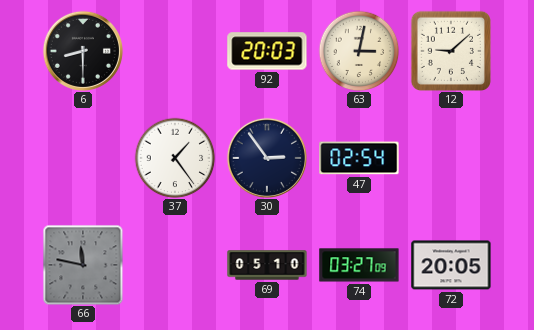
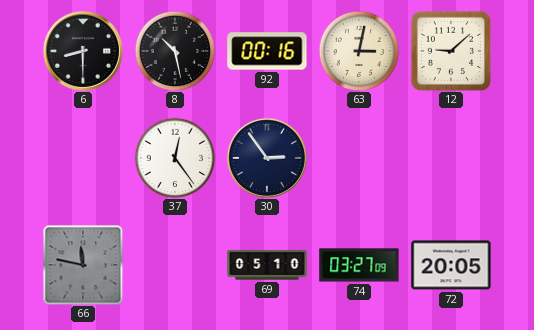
8: none -> 10:28 (175, 51)
92: 20:03 -> 00:16 (267, 51)
37: 1:24 -> 12:24 (175, 158)
47: 02:54 -> none (359, 158)
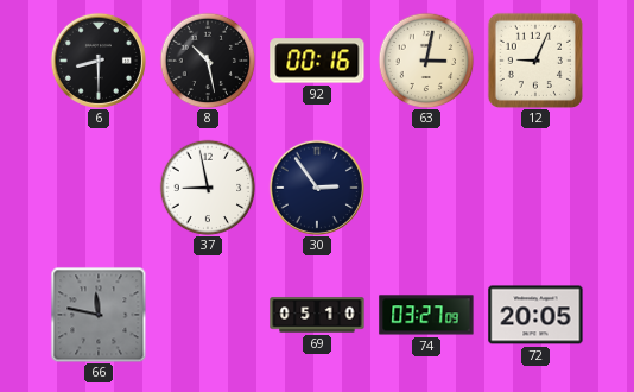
12: 9:08 -> 9:04 (535, 61)
37: 12:24 -> 8:58 (208, 188)
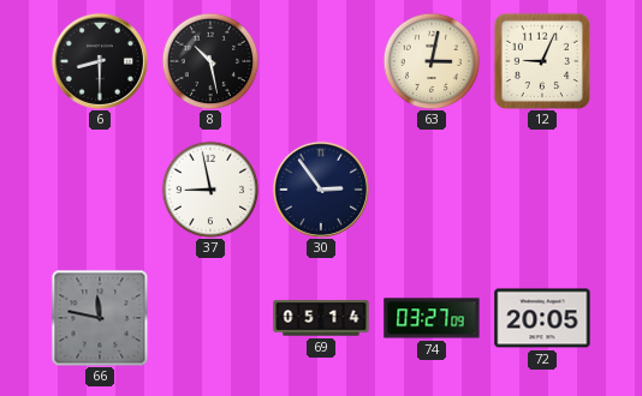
92: 00:16 -> none (317, 61)
69: 05:10 -> 05:14 (321, 318)
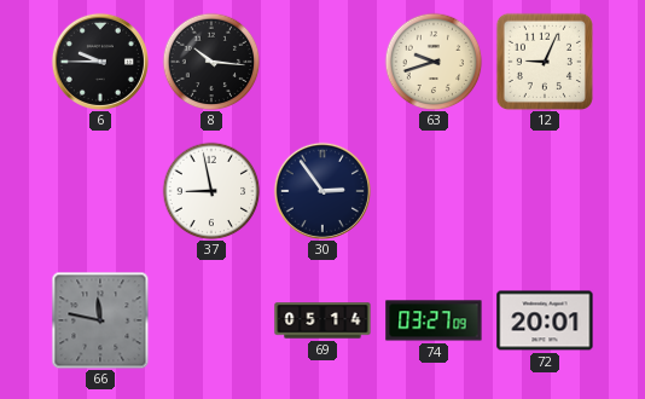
6: 8:30 -> 9:45 (100, 62)
8: 10:28 -> 10:16 (211, 62)
63: 3:02 -> 9:42 (434, 62)
72: 20:05 -> 20:01 (545, 320)
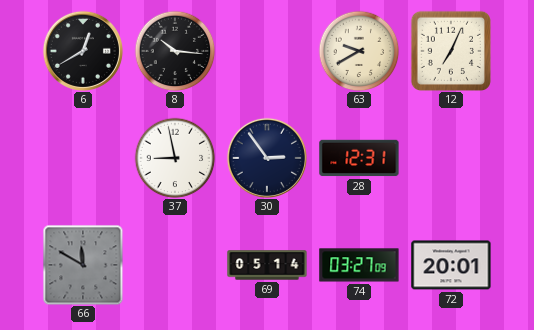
6: 9:45 -> 12:40 (83, 51)
63: 9:42 -> 9:40 (359, 51)
12: 9:04 -> 7:04 (451, 51)
28: none -> 12:31 (359, 158)
66: 11:47 -> 11:50 (83, 265)
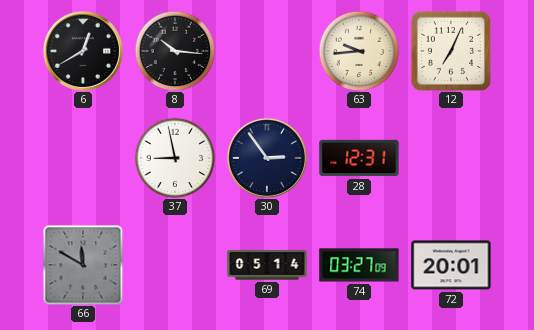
63: 9:40 -> 9:44 (359, 51)
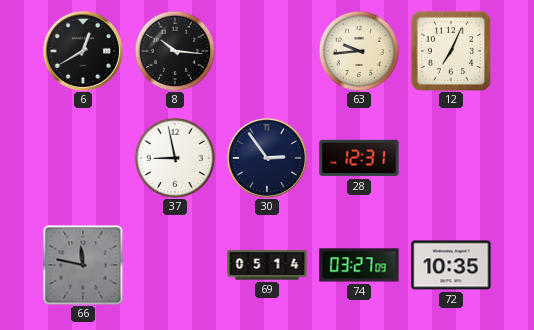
66: 11:50 -> 11:47 (83, 265)
72: 20:01 -> 10:35 (451, 265)
